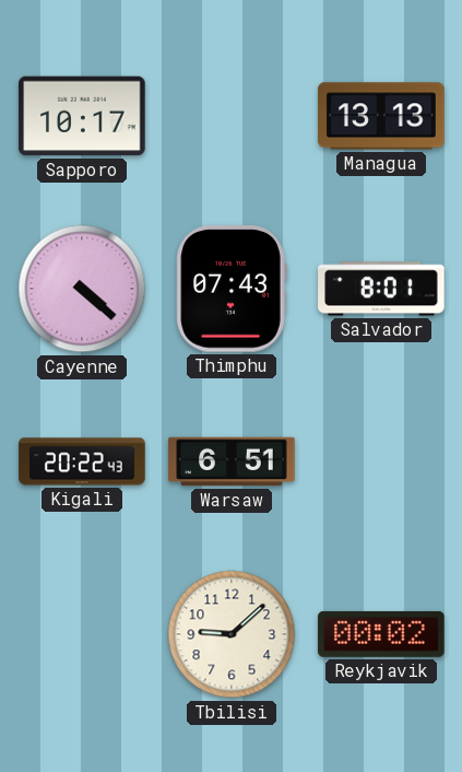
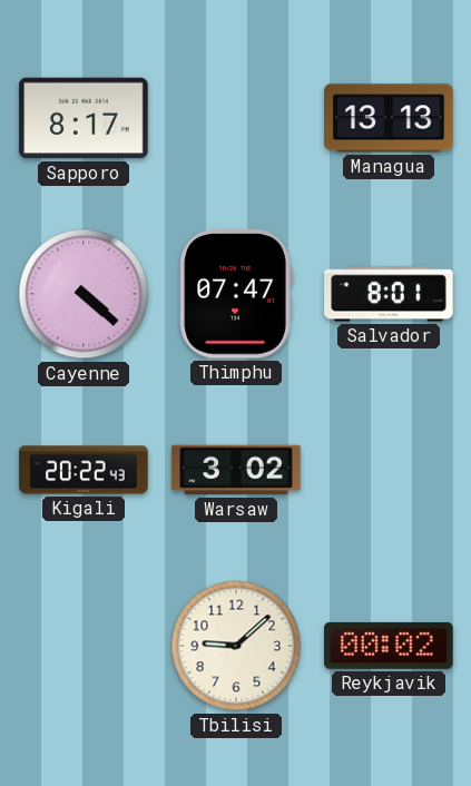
Sapporo: 10:17 -> 8:17 (84, 118)
Thimphu: 07:43 -> 07:47 (236, 294)
Warsaw: 6:51 -> 3:02 (236, 470)
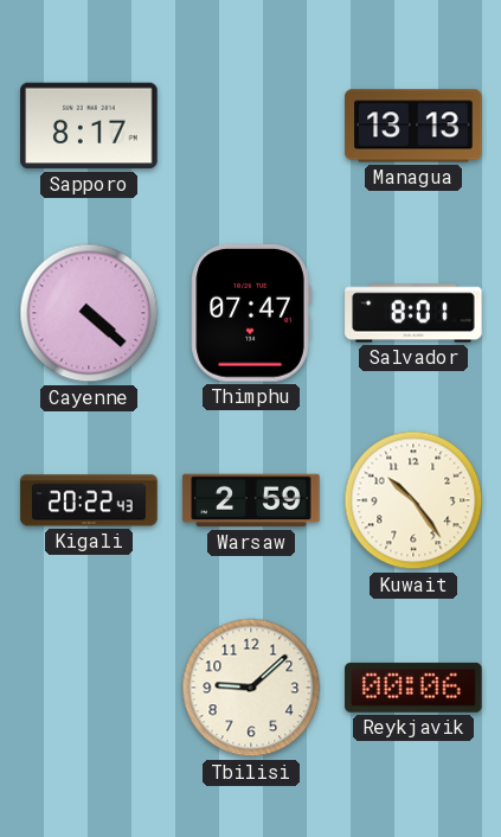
Warsaw: 3:02 -> 2:59 (251, 500)
Kuwait: none -> 10:24 (413, 500)
Reykjavik: 00:02 -> 00:06 (413, 688)
